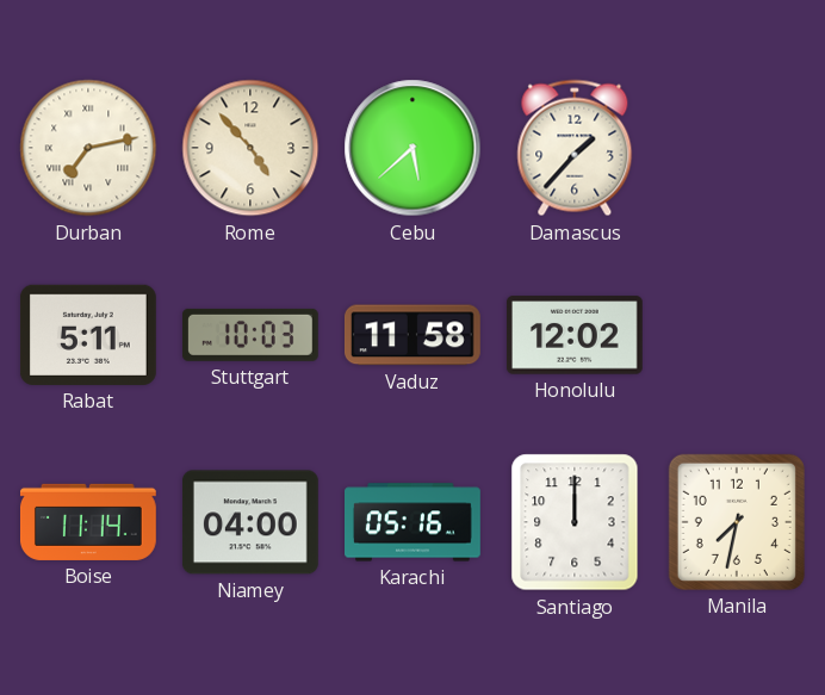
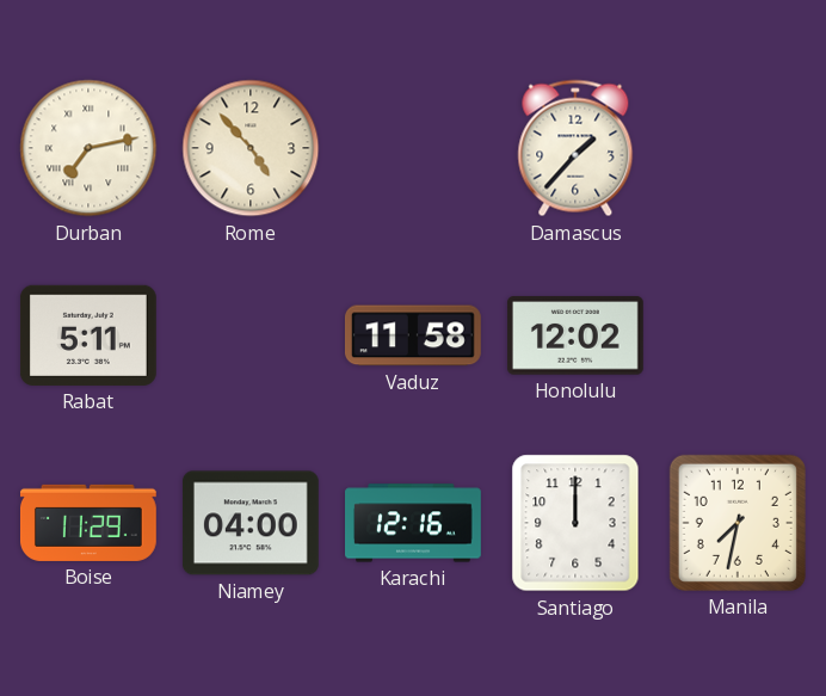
Cebu: 5:38 -> none (412, 148)
Stuttgart: 10:03 -> none (250, 335)
Boise: 11:14 -> 11:29 (88, 523)
Karachi: 05:16 -> 12:16 (414, 523)
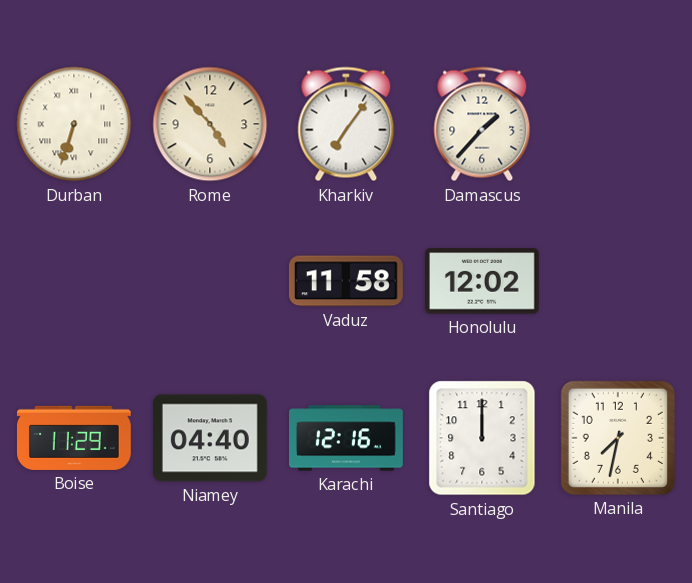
Durban: 7:13 -> 6:33 (74, 124)
Kharkiv: none -> 7:06 (346, 124)
Rabat: 5:11 -> none (88, 335)
Niamey: 04:00 -> 04:40 (210, 438)
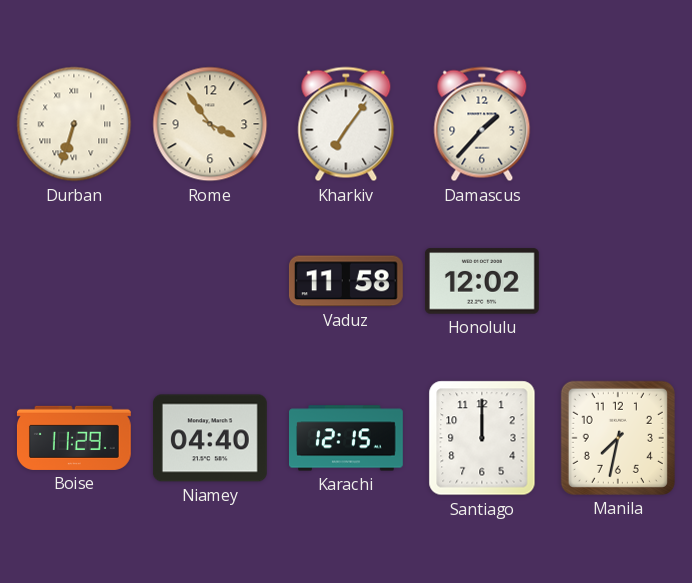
Rome: 4:53 -> 3:54 (210, 124)
Karachi: 12:16 -> 12:15 (347, 438)
